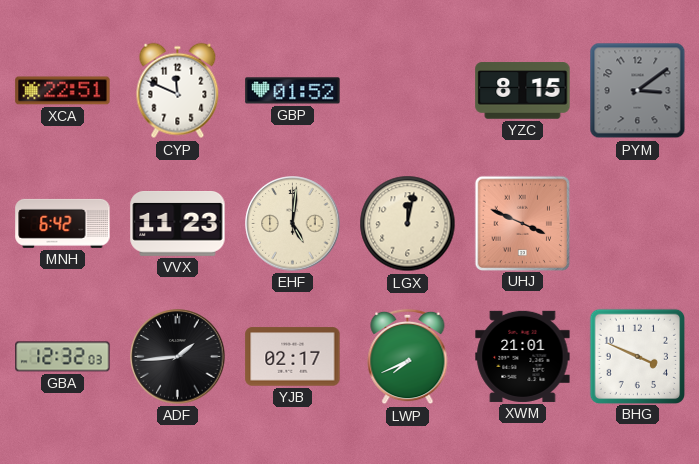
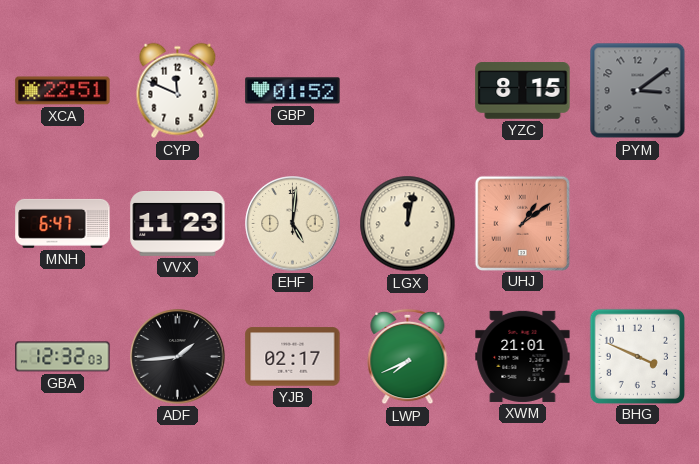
MNH: 6:42 -> 6:47 (63, 223)
UHJ: 3:49 -> 1:09 (522, 223)
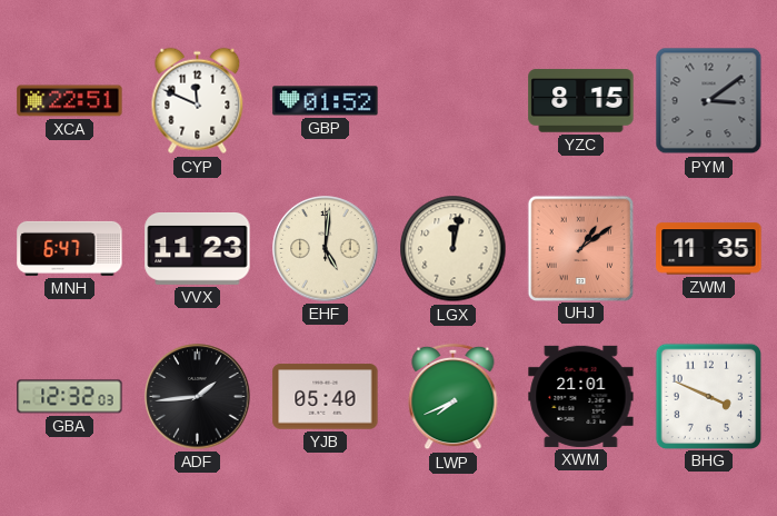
ZWM: none -> 11:35 (709, 249)
YJB: 02:17 -> 05:40 (326, 397)
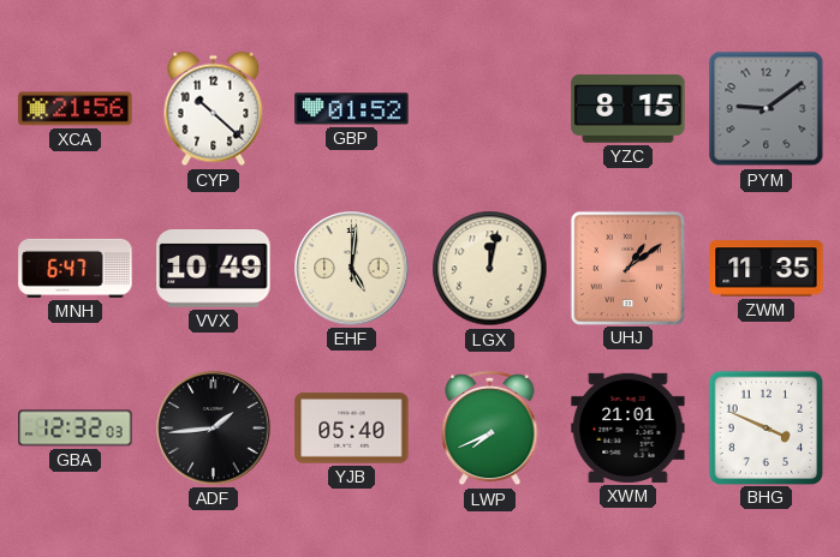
XCA: 22:51 -> 21:56 (76, 109)
CYP: 11:49 -> 10:22 (214, 109)
PYM: 3:09 -> 9:09 (767, 109)
VVX: 11:23 -> 10:49 (214, 269)
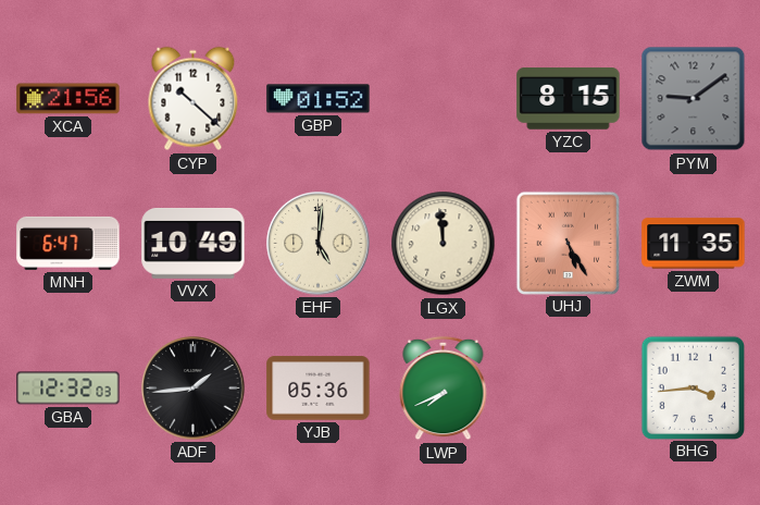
LGX: 12:02 -> 11:59 (444, 244)
UHJ: 1:09 -> 5:25 (568, 243)
YJB: 05:40 -> 05:36 (319, 389)
XWM: 21:01 -> none (628, 427)
BHG: 3:49 -> 3:44 (693, 387)
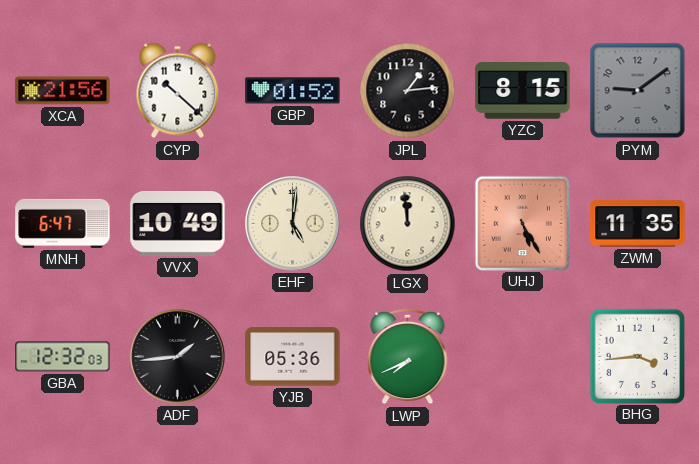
JPL: none -> 1:14 (408, 91)
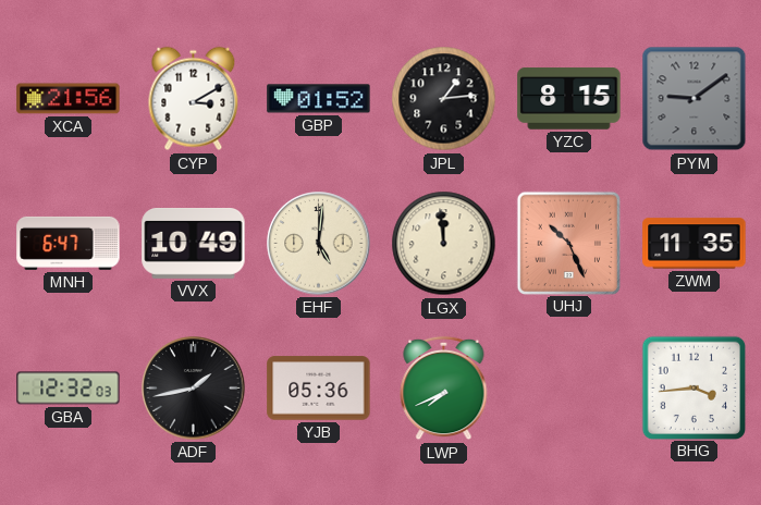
CYP: 10:22 -> 3:10 (194, 99)
UHJ: 5:25 -> 10:26 (568, 243)
ADF: 1:44 -> 1:43 (194, 389)
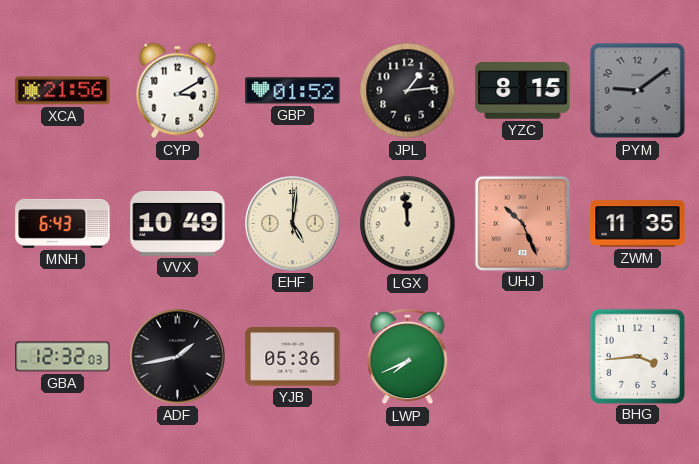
MNH: 6:47 -> 6:43 (63, 223)
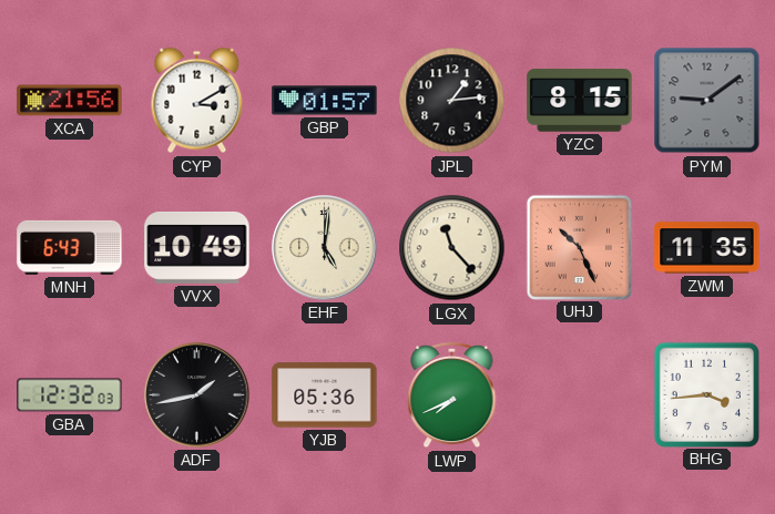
GBP: 01:52 -> 01:57 (325, 101)
LGX: 11:59 -> 11:23 (452, 248)
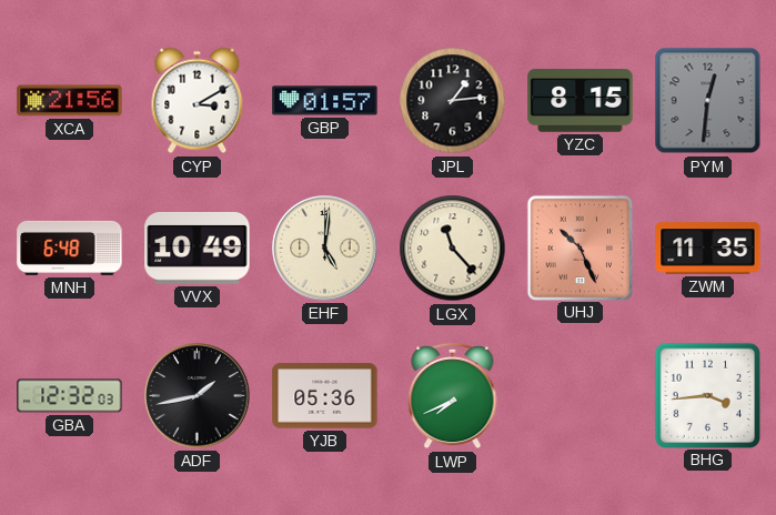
PYM: 9:09 -> 12:31 (708, 101)
MNH: 6:43 -> 6:48 (70, 248)
